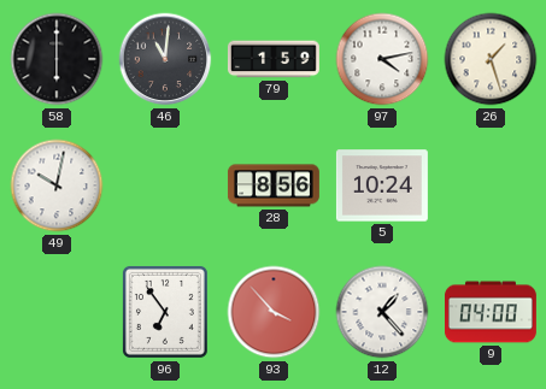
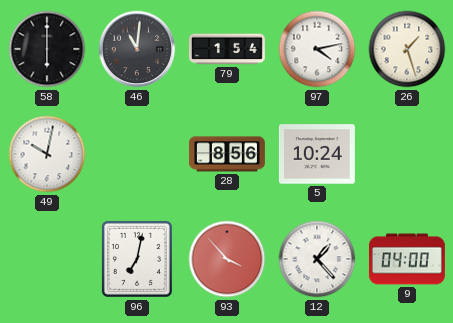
79: 1:59 -> 1:54 (227, 49)
96: 6:54 -> 7:02 (137, 259)
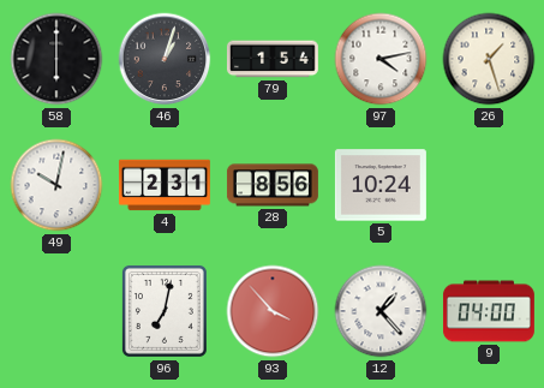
46: 11:01 -> 1:03 (165, 59)
4: none -> 2:31 (165, 185)
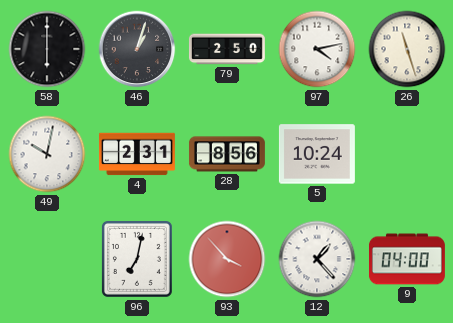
79: 1:54 -> 2:50 (227, 49)
26: 1:27 -> 11:27 (407, 49)
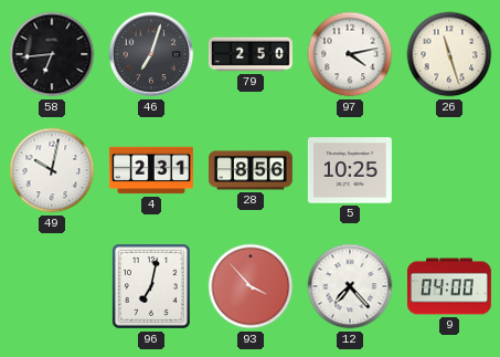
58: 6:00 -> 6:44 (52, 54)
46: 1:03 -> 7:03 (151, 54)
5: 10:24 -> 10:25 (350, 170)
12: 1:23 -> 7:23 (350, 286)
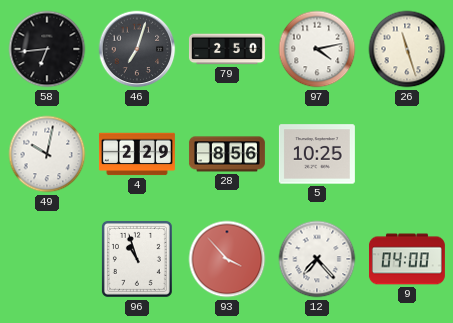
4: 2:31 -> 2:29 (137, 154)
96: 7:02 -> 10:57 (137, 259)
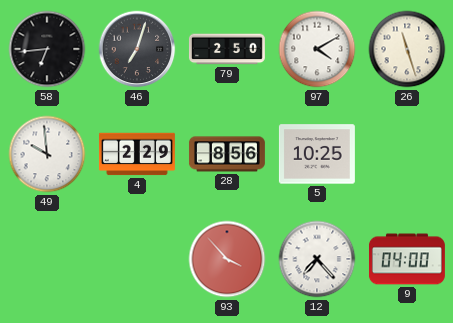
97: 4:13 -> 4:10 (317, 49)
49: 10:02 -> 9:59 (47, 154)
96: 10:57 -> none (137, 259)
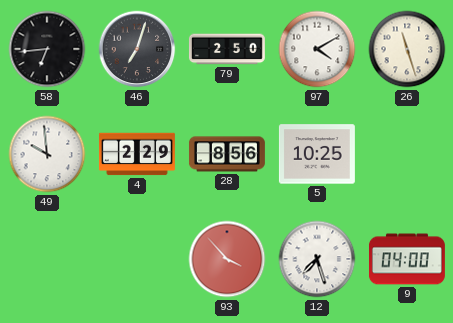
12: 7:23 -> 7:27 (317, 259)
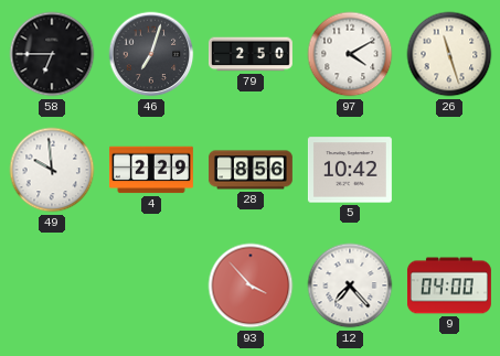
58: 6:44 -> 6:45 (52, 54)
5: 10:25 -> 10:42 (350, 170)
12: 7:27 -> 7:23 (350, 285)
